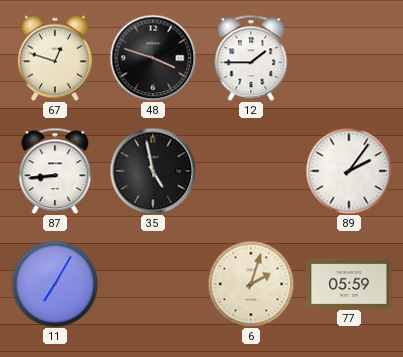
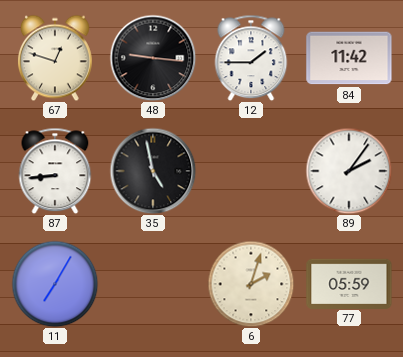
48: 3:48 -> 9:16 (153, 58)
84: none -> 11:42 (349, 58)
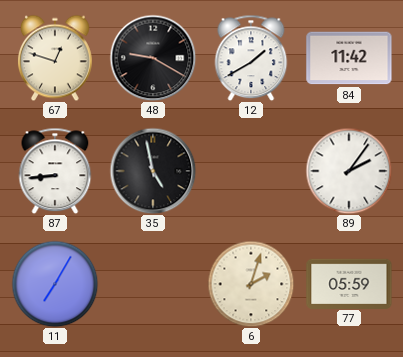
48: 9:16 -> 9:20 (153, 58)
12: 1:45 -> 1:40 (251, 58)
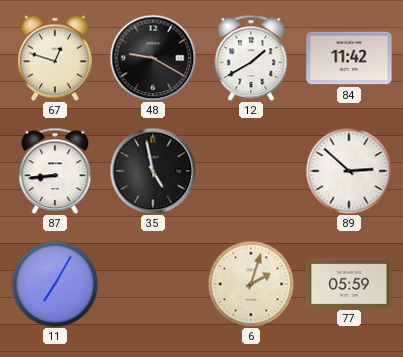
89: 2:06 -> 2:52 (349, 171)
